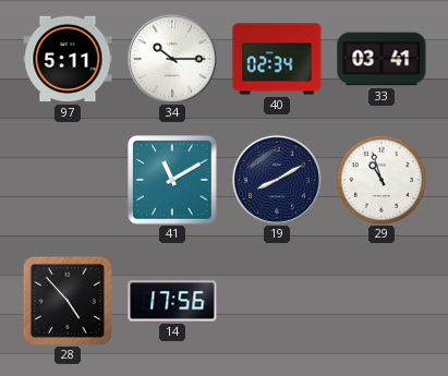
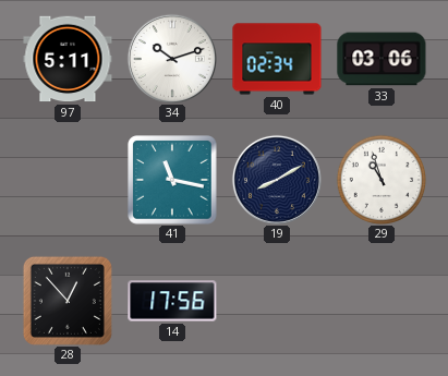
34: 10:15 -> 10:12 (172, 59)
33: 03:41 -> 03:06 (382, 59)
41: 11:10 -> 11:17 (172, 180)
28: 4:53 -> 12:53 (68, 301)
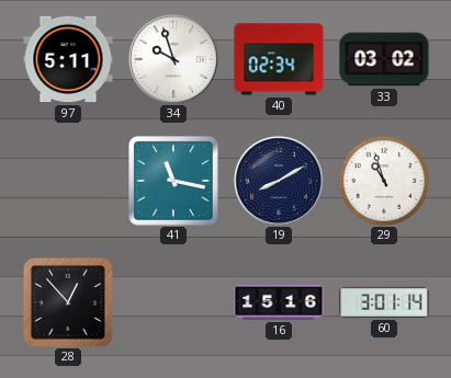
34: 10:12 -> 9:57 (173, 59)
33: 03:06 -> 03:02 (384, 59)
14: 17:56 -> none (172, 301)
16: none -> 15:16 (279, 302)
60: none -> 3:01 (384, 302)
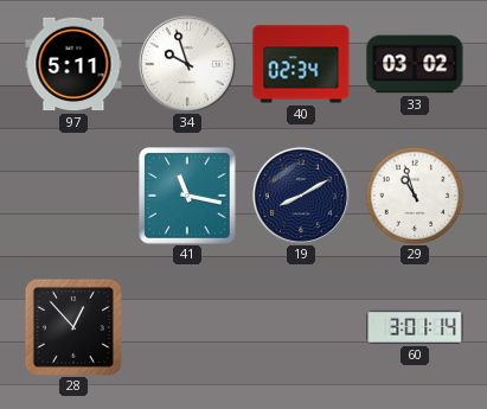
16: 15:16 -> none (279, 302)
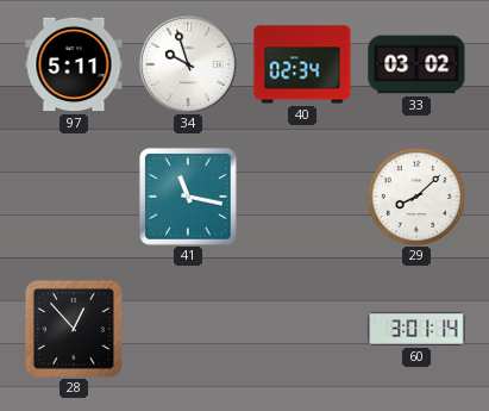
19: 8:10 -> none (301, 196)
29: 10:57 -> 8:08 (416, 197)
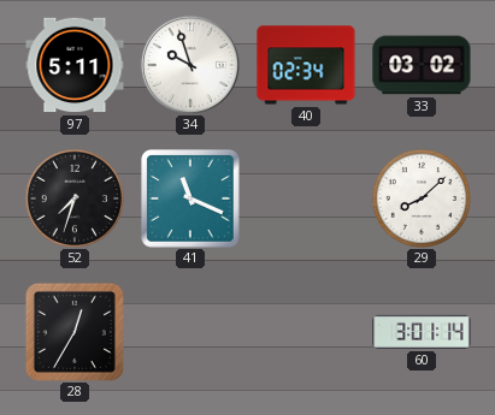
52: none -> 7:33 (75, 198)
41: 11:17 -> 11:19 (190, 198)
28: 12:53 -> 12:35 (75, 332)
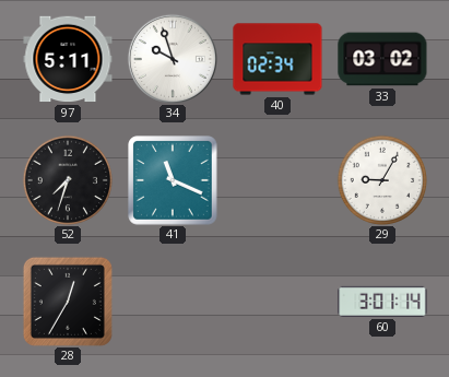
29: 8:08 -> 9:05 (382, 180)
